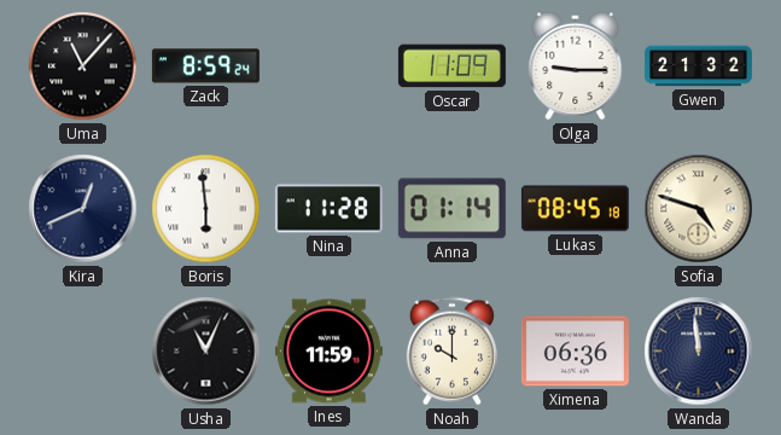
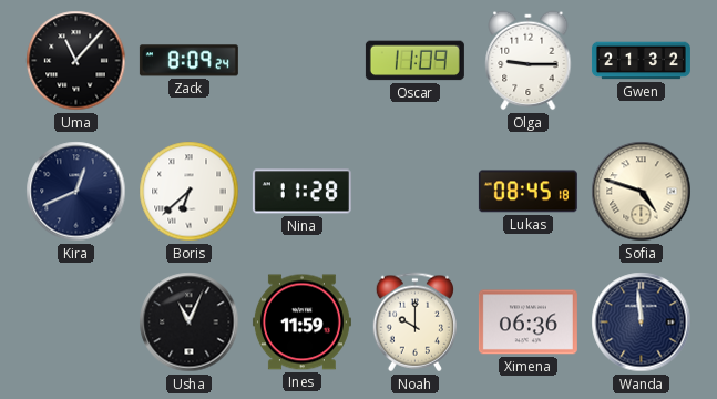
Zack: 8:59 -> 8:09 (188, 61)
Boris: 5:59 -> 6:38 (190, 192)
Anna: 01:14 -> none (451, 209)
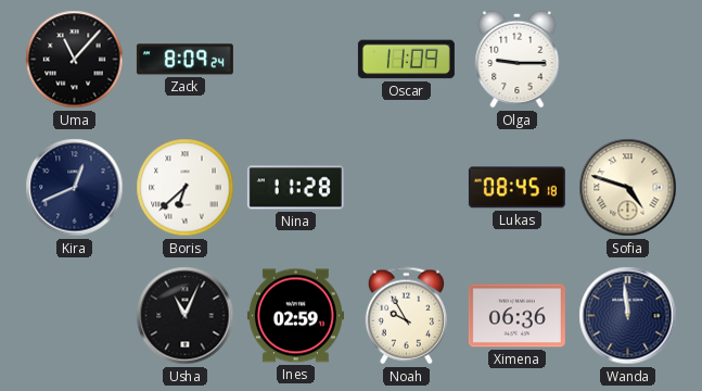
Gwen: 21:32 -> none (641, 61)
Ines: 11:59 -> 02:59 (295, 316)
Noah: 10:00 -> 9:55 (406, 316)
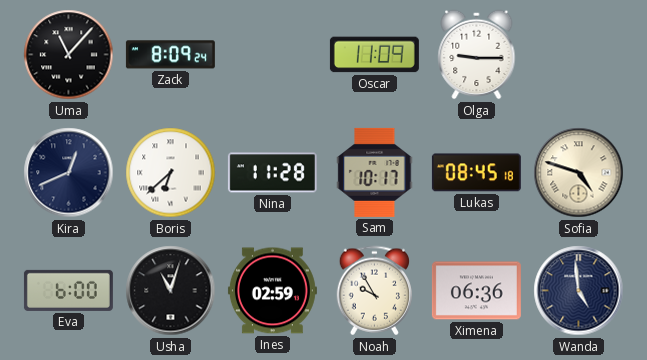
Sam: none -> 10:17 (375, 172)
Eva: none -> 6:00 (68, 290)
Usha: 11:04 -> 11:03 (171, 291)
Wanda: 11:59 -> 4:59 (579, 291)
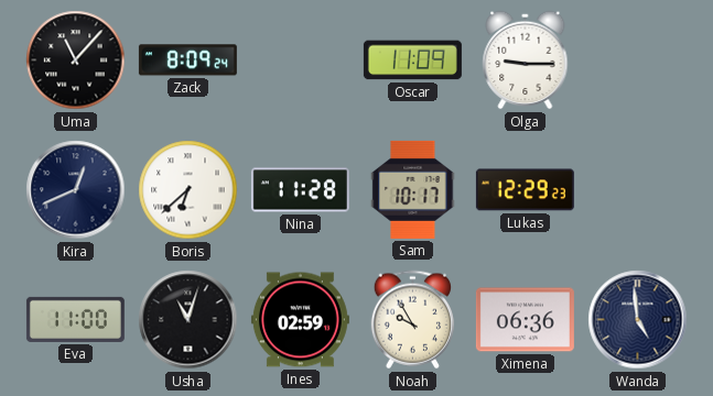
Lukas: 08:45 -> 12:29 (525, 190)
Sofia: 4:48 -> none (579, 173)
Eva: 6:00 -> 11:00 (75, 319)
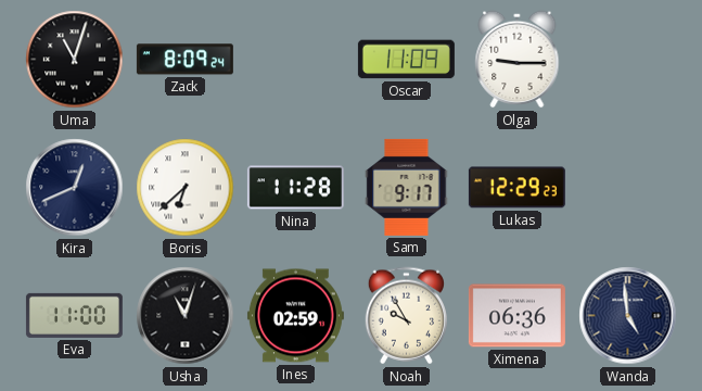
Uma: 11:07 -> 11:03 (75, 60)
Sam: 10:17 -> 9:17 (407, 187)
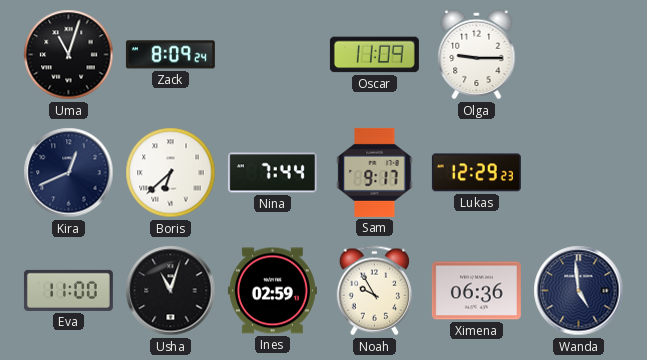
Nina: 11:28 -> 7:44 (272, 173)
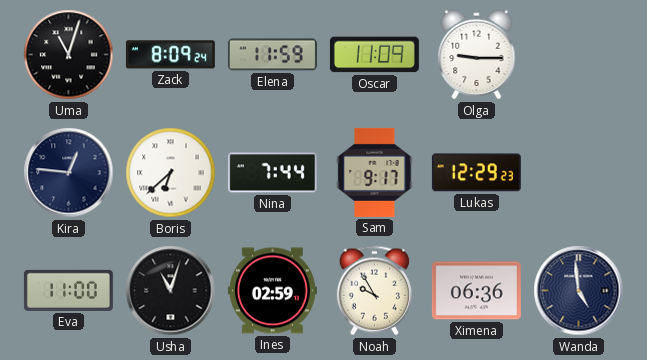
Elena: none -> 11:59 (272, 55)
Kira: 12:41 -> 12:46 (69, 173)
